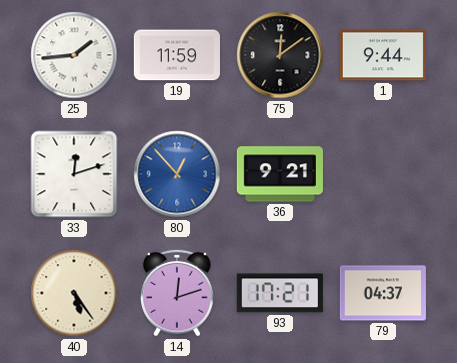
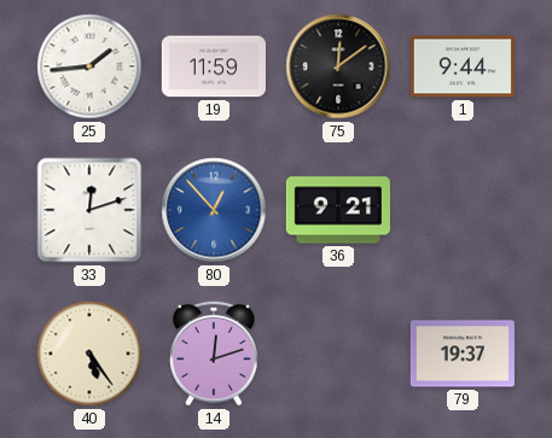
93: 17:21 -> none (280, 293)
79: 04:37 -> 19:37 (463, 354)
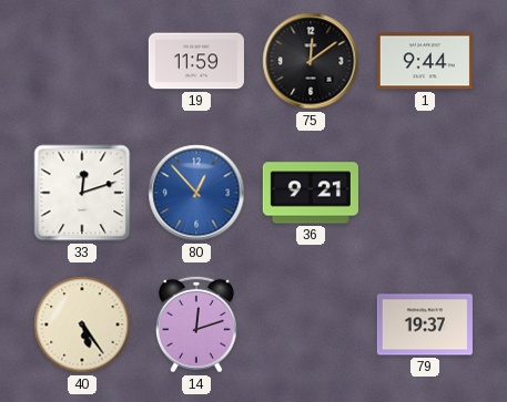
25: 1:44 -> none (89, 66)
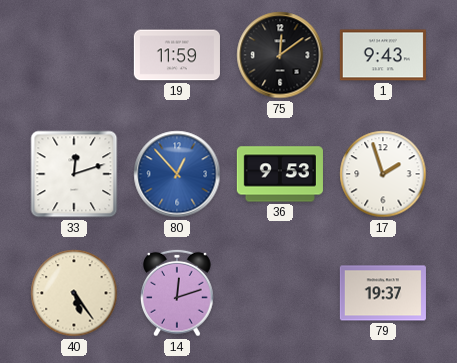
1: 9:44 -> 9:43 (383, 55)
36: 9:21 -> 9:53 (280, 174)
17: none -> 1:57 (383, 174)
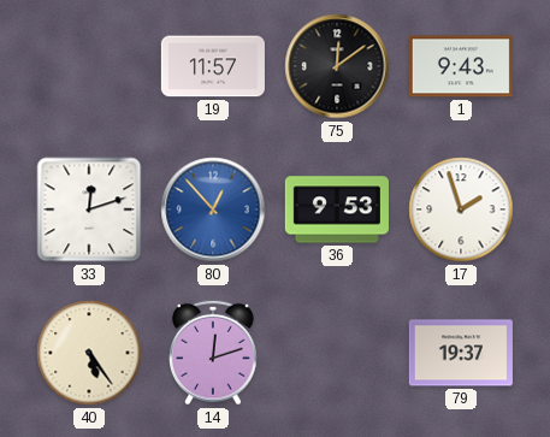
19: 11:59 -> 11:57 (213, 66)
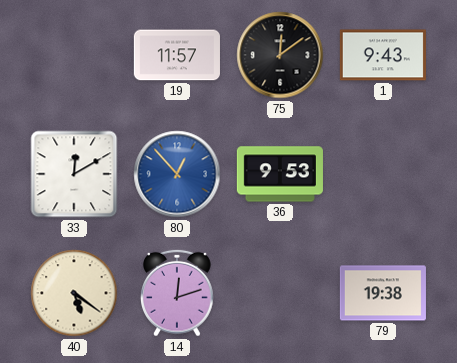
33: 12:12 -> 12:10 (74, 174)
17: 1:57 -> none (461, 209)
40: 5:24 -> 5:21 (74, 293)
79: 19:37 -> 19:38 (383, 293)
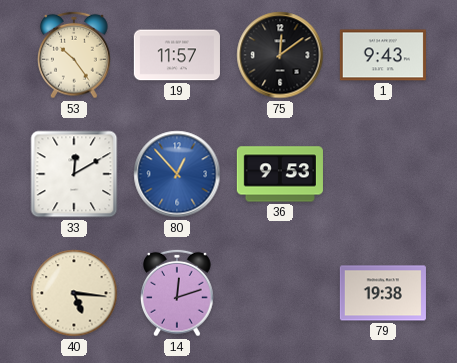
53: none -> 10:24 (75, 55)
40: 5:21 -> 5:16 (74, 293)
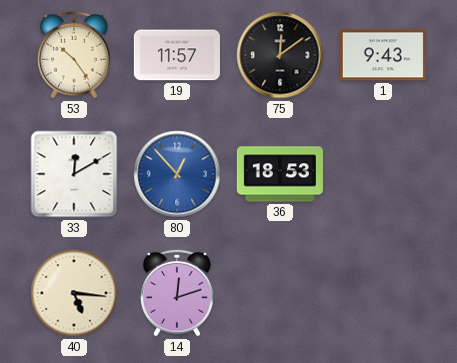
36: 9:53 -> 18:53 (280, 174)
79: 19:38 -> none (383, 293)
